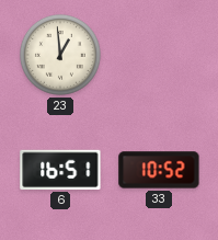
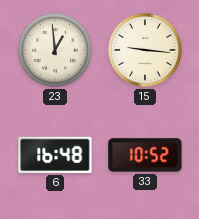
15: none -> 9:16 (145, 50)
6: 16:51 -> 16:48 (55, 155)
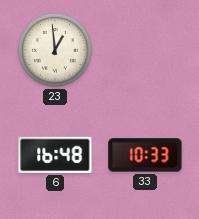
15: 9:16 -> none (145, 50)
33: 10:52 -> 10:33 (145, 155)
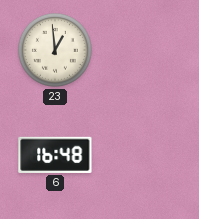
33: 10:33 -> none (145, 155)
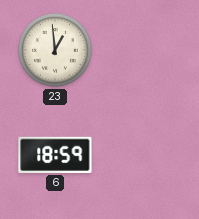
6: 16:48 -> 18:59 (55, 155)
